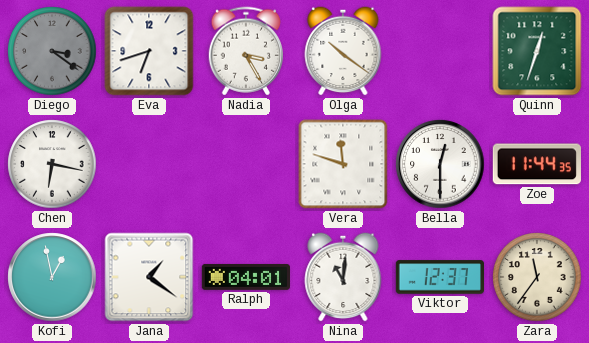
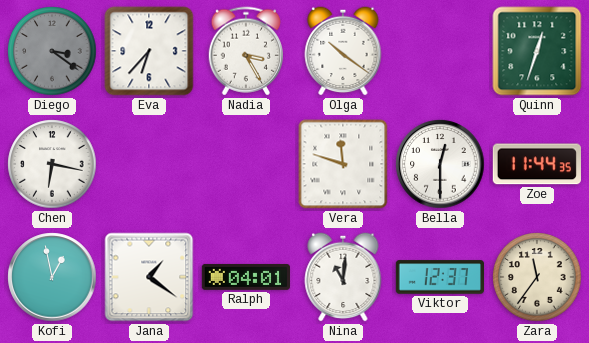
Eva: 6:42 -> 6:37 (149, 51)
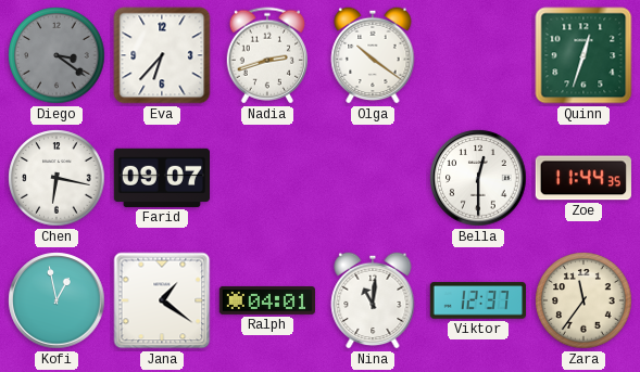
Nadia: 3:25 -> 2:42 (266, 55)
Farid: none -> 09:07 (161, 178)
Vera: 11:48 -> none (343, 164)
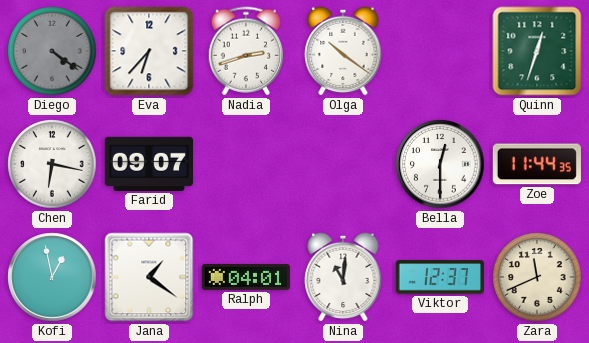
Diego: 3:21 -> 4:21 (52, 51)
Zara: 11:36 -> 11:41 (537, 277)
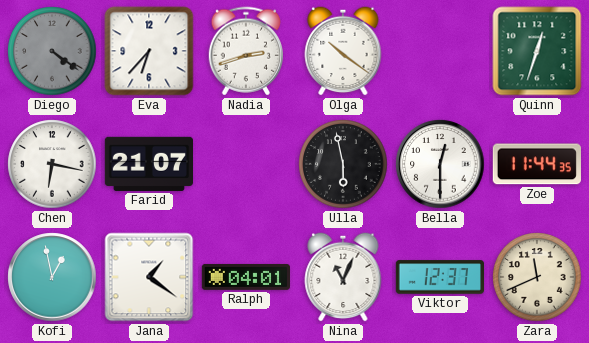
Farid: 09:07 -> 21:07 (148, 164)
Ulla: none -> 5:58 (343, 164)
Nina: 11:01 -> 11:04 (343, 277)
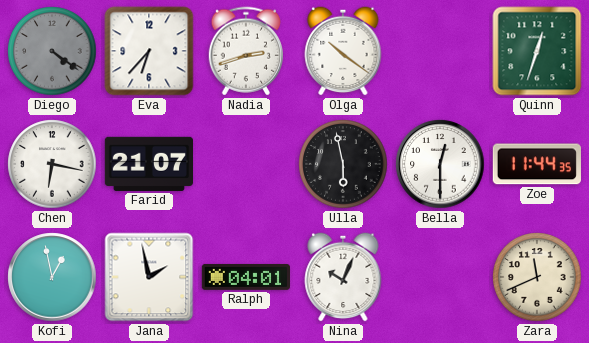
Jana: 1:21 -> 1:58 (149, 277)
Nina: 11:04 -> 10:04 (343, 277)
Viktor: 12:37 -> none (439, 277)
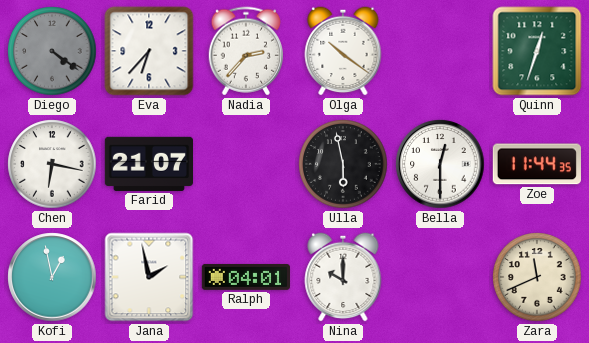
Nadia: 2:42 -> 2:37 (245, 51)
Nina: 10:04 -> 10:00 (343, 277)
